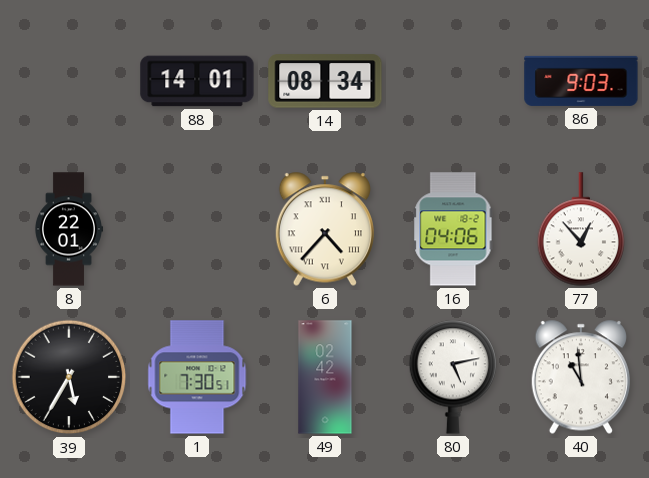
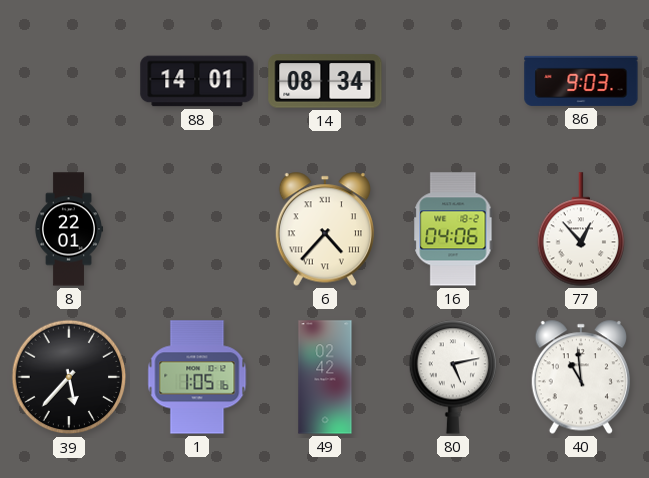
39: 5:35 -> 5:37 (69, 377)
1: 7:30 -> 1:05 (197, 377)
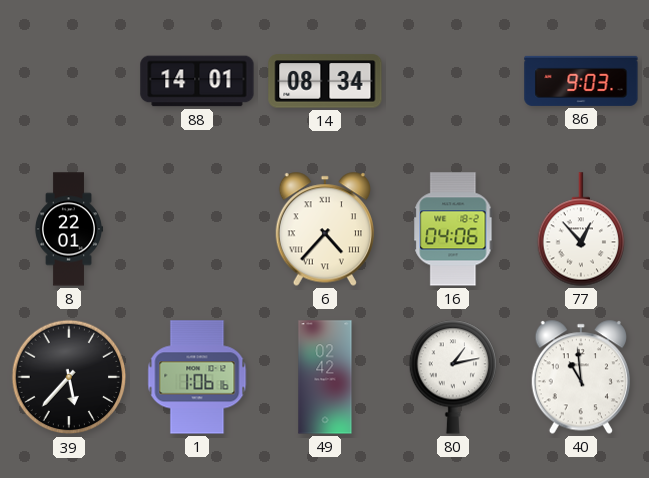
1: 1:05 -> 1:06 (197, 377)
80: 5:13 -> 1:13 (453, 377)
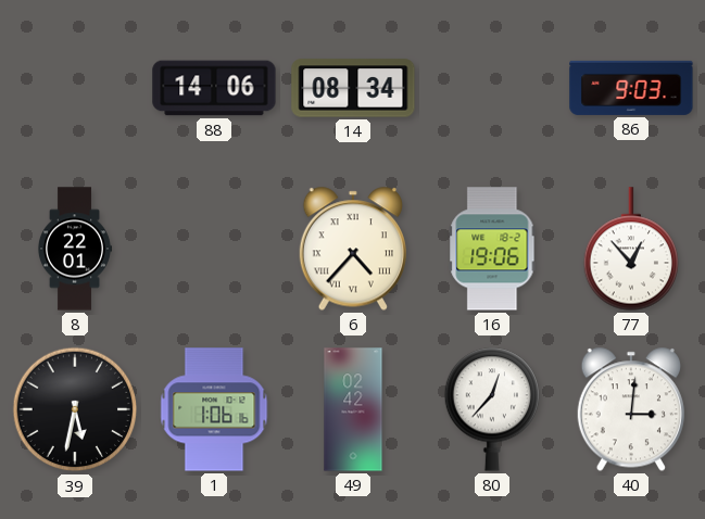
88: 14:01 -> 14:06 (214, 88)
16: 04:06 -> 19:06 (492, 249)
39: 5:37 -> 5:32 (75, 409)
80: 1:13 -> 12:37 (492, 409)
40: 10:59 -> 3:01 (631, 409)
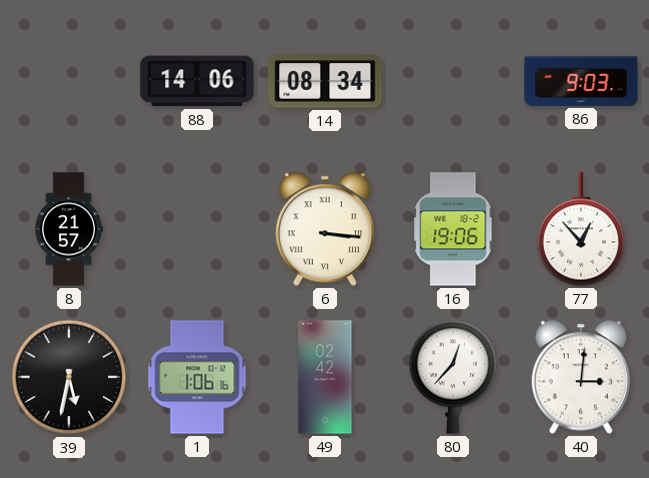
8: 22:01 -> 21:57 (68, 229)
6: 4:37 -> 3:16 (325, 229)
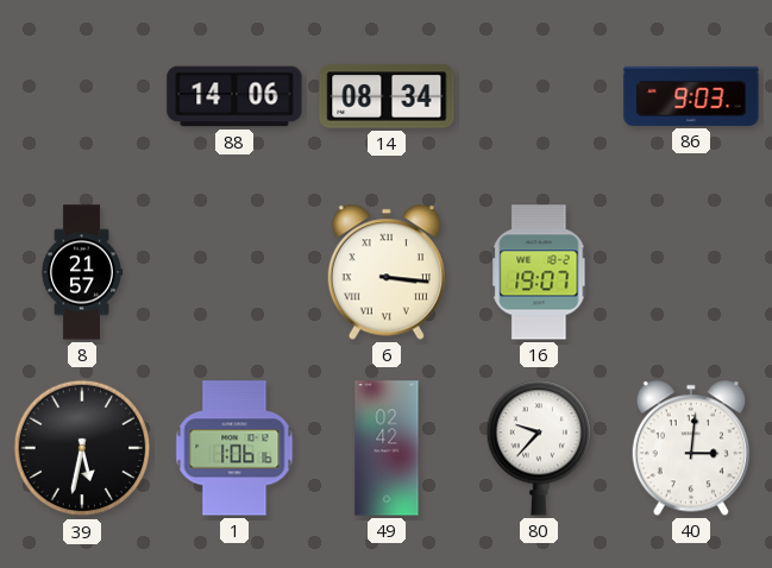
16: 19:06 -> 19:07 (539, 272)
77: 12:53 -> none (581, 229)
80: 12:37 -> 9:37 (539, 448)
